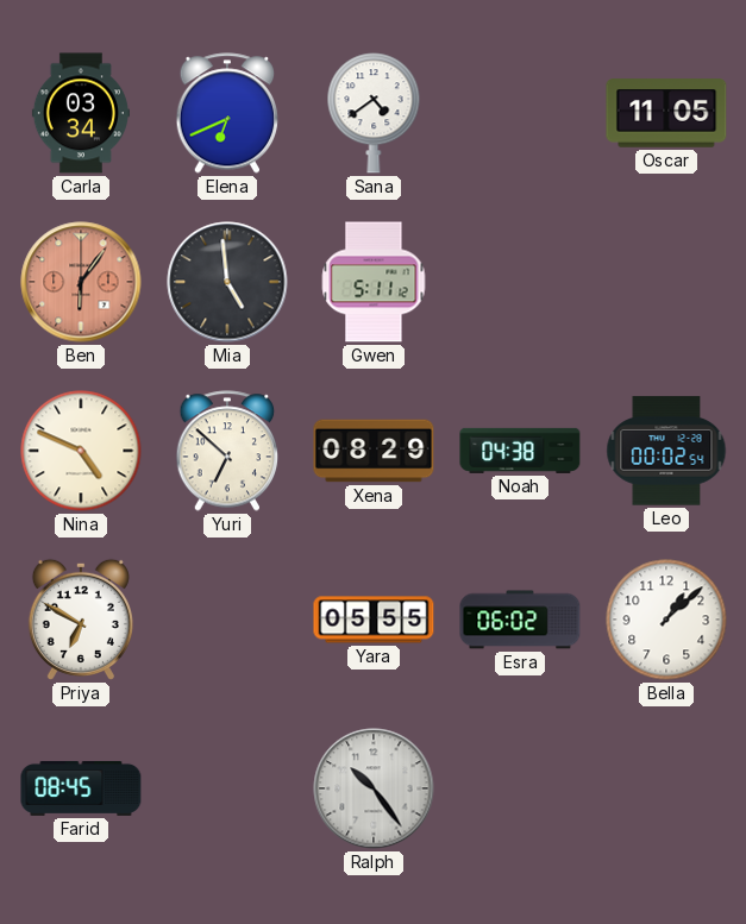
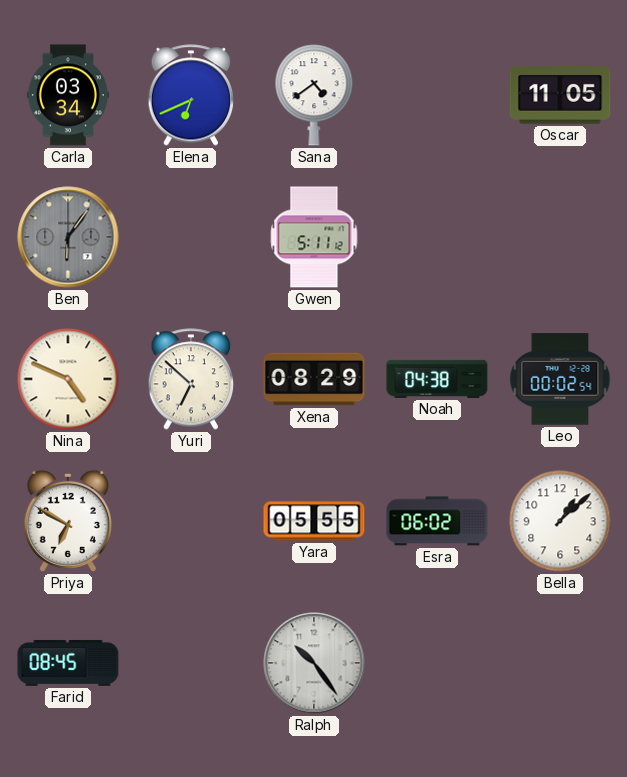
Ben dial: salmon -> grey (68, 237)
Mia: 4:59 -> none (227, 282)
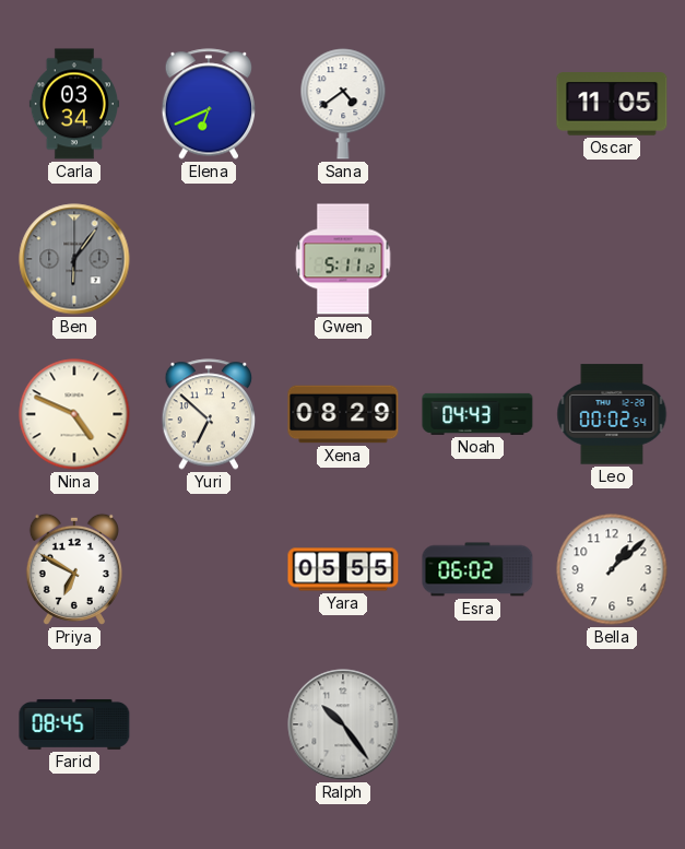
Noah: 04:38 -> 04:43 (477, 414)
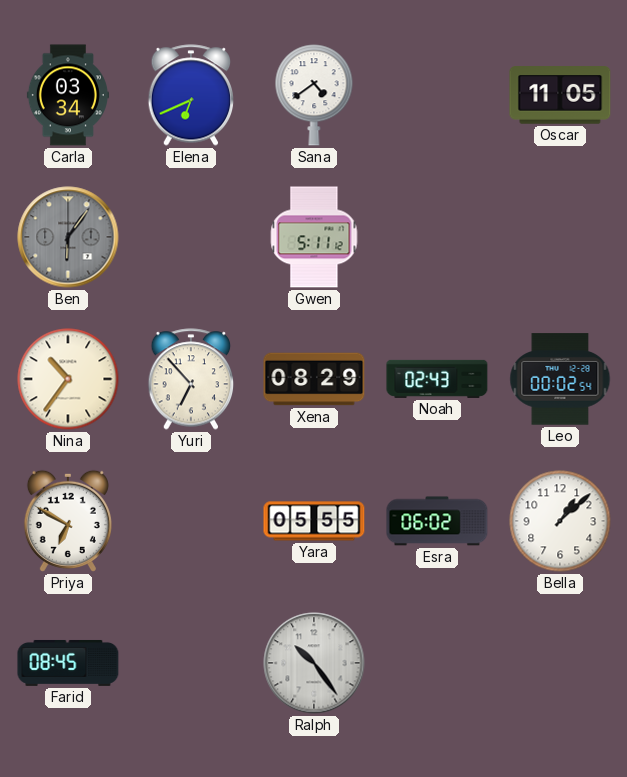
Nina: 4:49 -> 10:36 (68, 379)
Yuri: 6:52 -> 6:53 (191, 379)
Noah: 04:43 -> 02:43 (437, 379)
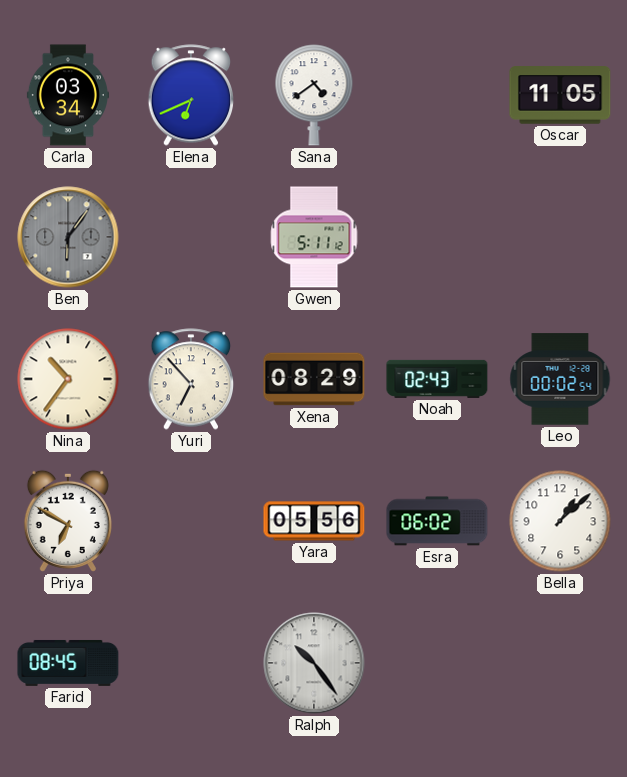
Yara: 05:55 -> 05:56 (314, 521)
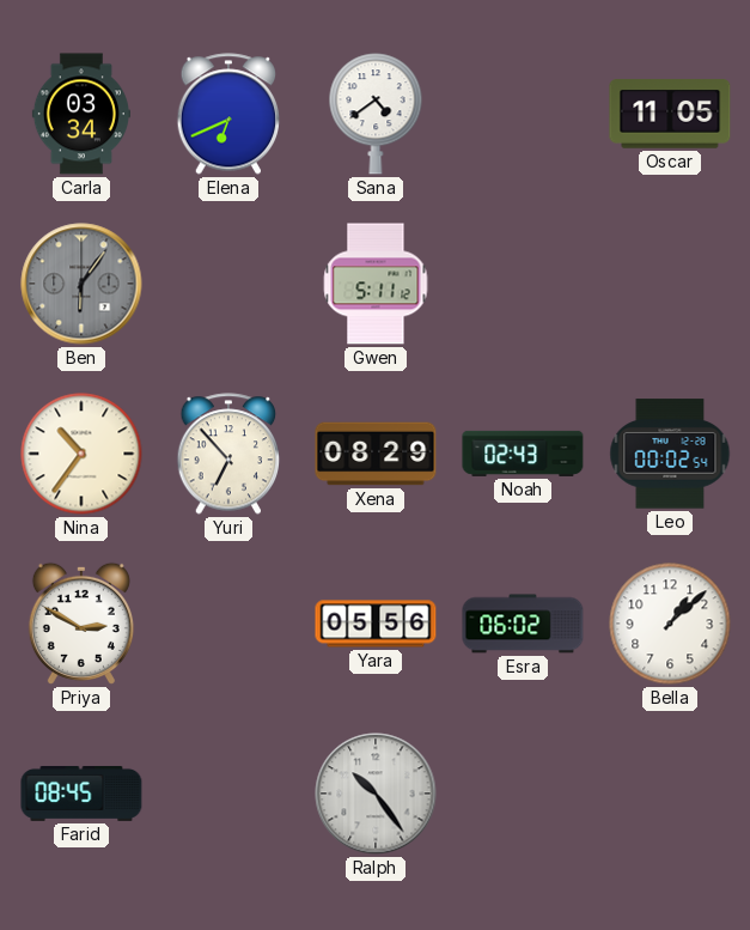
Priya: 6:50 -> 2:50 (81, 624)
